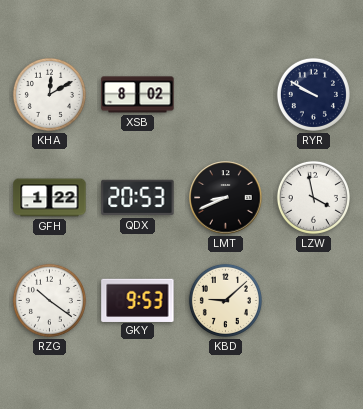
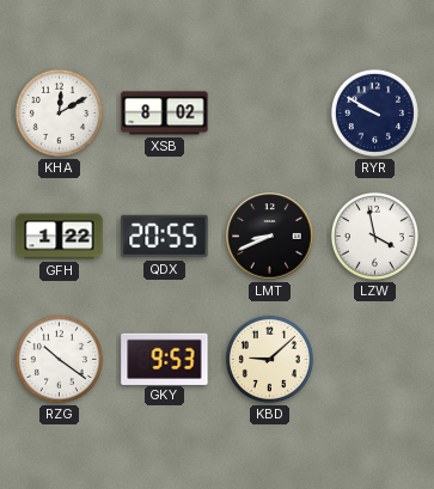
QDX: 20:53 -> 20:55 (165, 237)
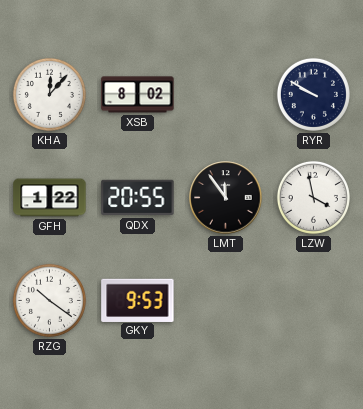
KHA: 12:10 -> 12:07 (49, 94)
LMT: 8:41 -> 11:54 (226, 198)
KBD: 9:08 -> none (269, 359)
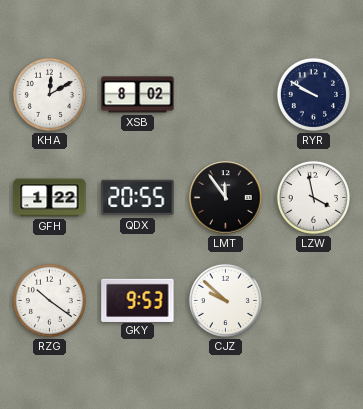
KHA: 12:07 -> 12:10 (49, 94)
CJZ: none -> 9:52 (225, 300)
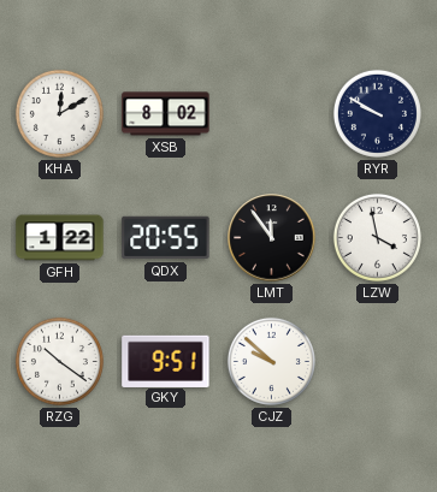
GKY: 9:53 -> 9:51 (166, 361)
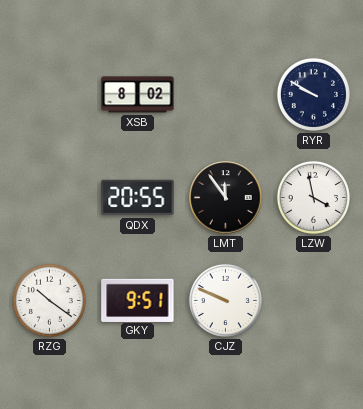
KHA: 12:10 -> none (59, 113)
GFH: 1:22 -> none (60, 238)
CJZ: 9:52 -> 9:49 (225, 300)
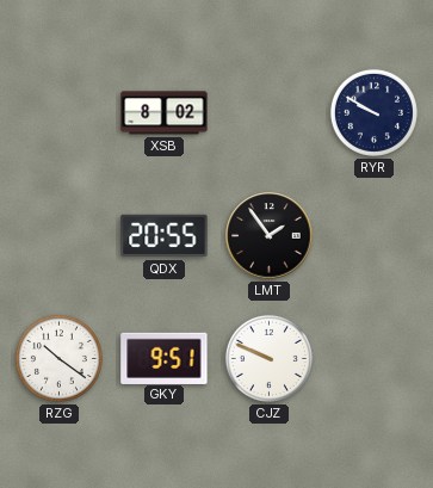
LMT: 11:54 -> 1:54 (270, 236)
LZW: 3:58 -> none (313, 197)
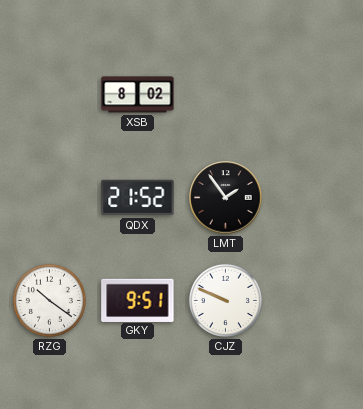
RYR: 9:50 -> none (373, 112)
QDX: 20:55 -> 21:52 (138, 198)
